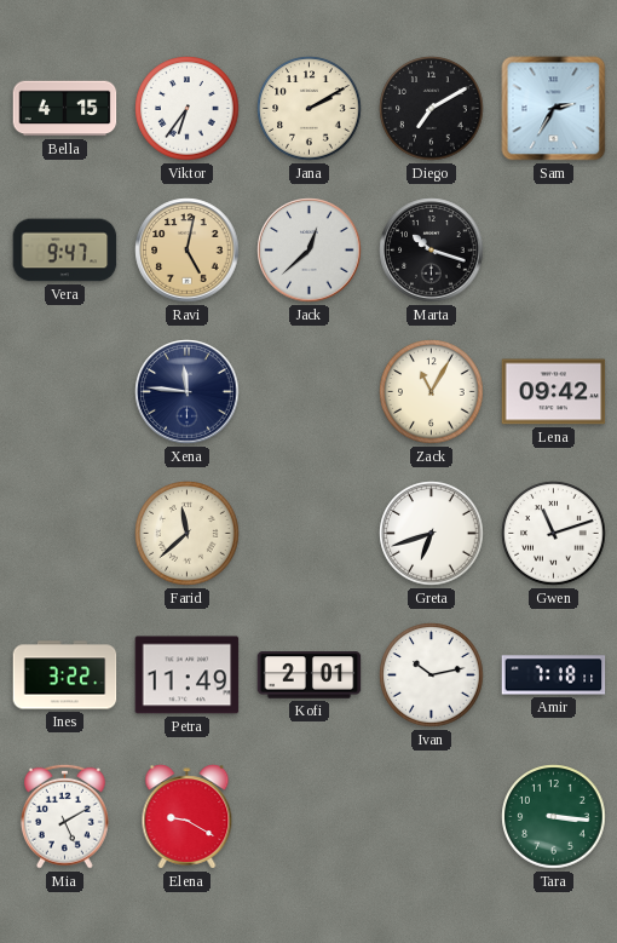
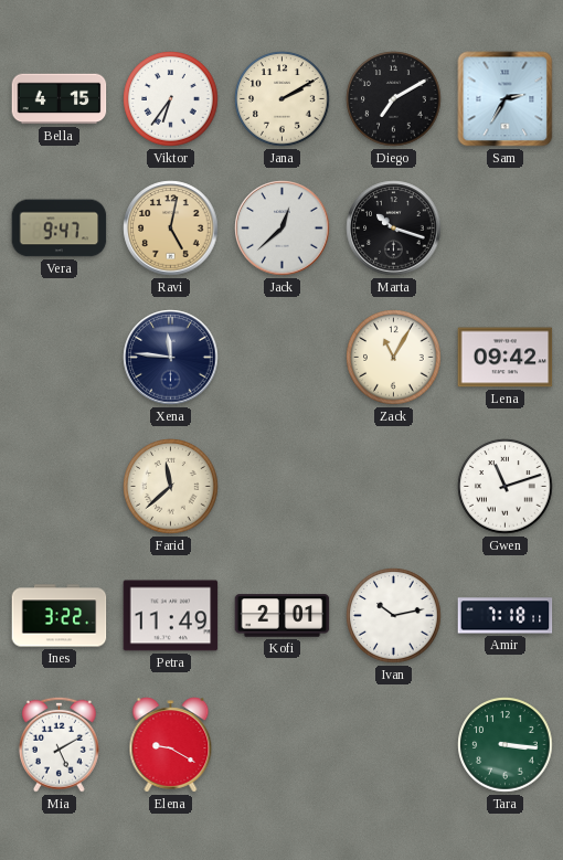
Greta: 6:42 -> none (432, 534)
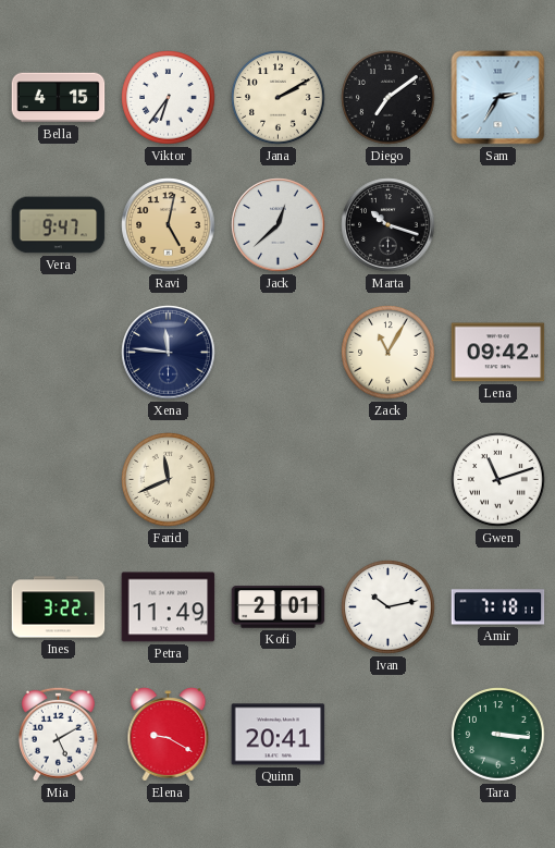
Diego: 7:10 -> 7:09 (388, 98)
Farid: 11:38 -> 11:41 (169, 480)
Quinn: none -> 20:41 (279, 735)
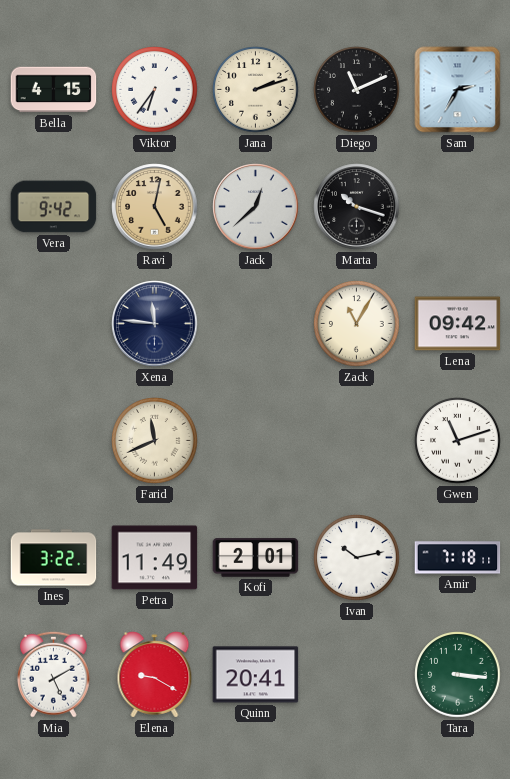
Jana: 2:10 -> 2:12 (256, 90)
Diego: 7:09 -> 11:11 (357, 90)
Vera: 9:47 -> 9:42 (54, 207)
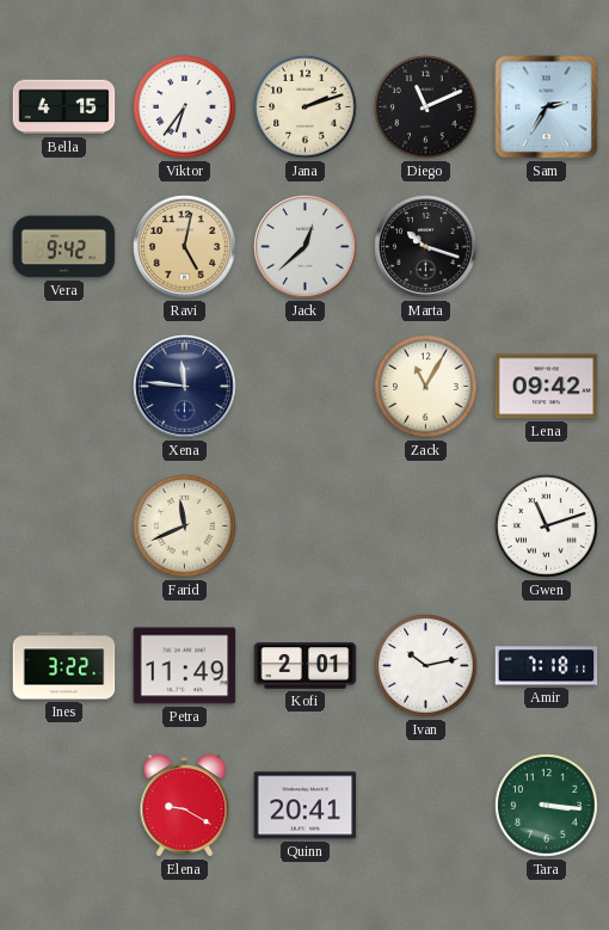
Mia: 5:10 -> none (53, 674)
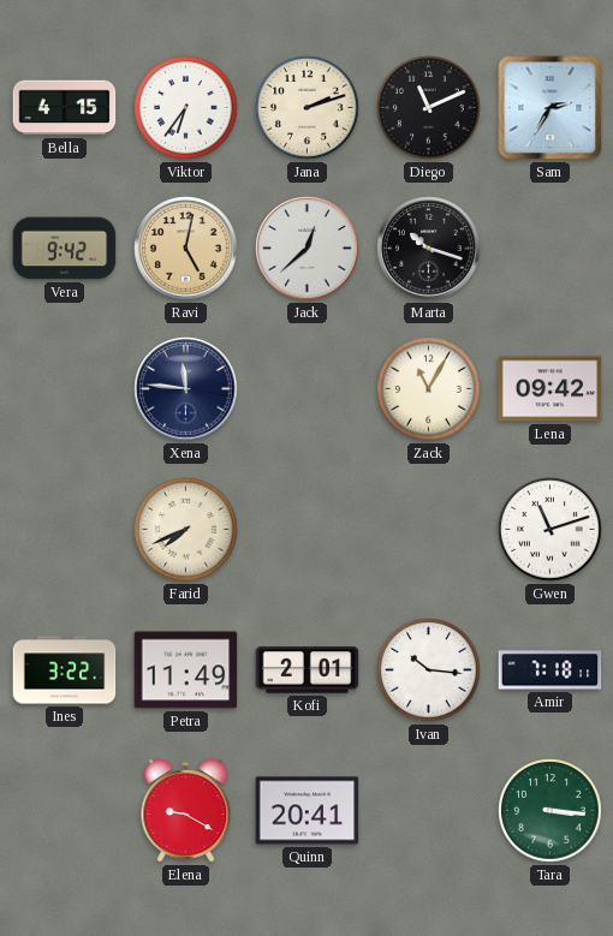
Farid: 11:41 -> 7:41 (186, 530)
Ivan: 10:13 -> 10:16 (429, 670)
